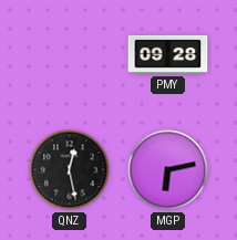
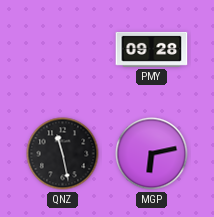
QNZ: 12:28 -> 11:28 (63, 154)
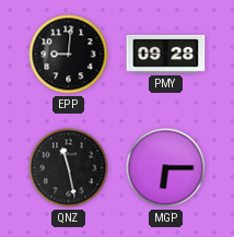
EPP: none -> 9:01 (69, 55)
MGP: 6:13 -> 6:15 (166, 168)
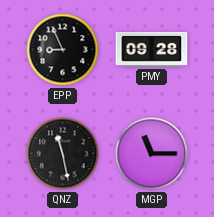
EPP: 9:01 -> 8:56 (63, 50)
MGP: 6:15 -> 11:15 (152, 154)
